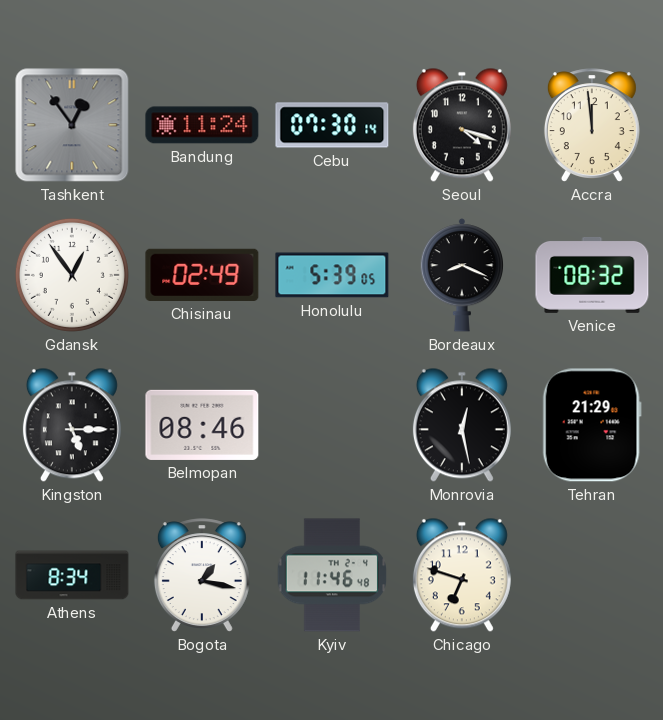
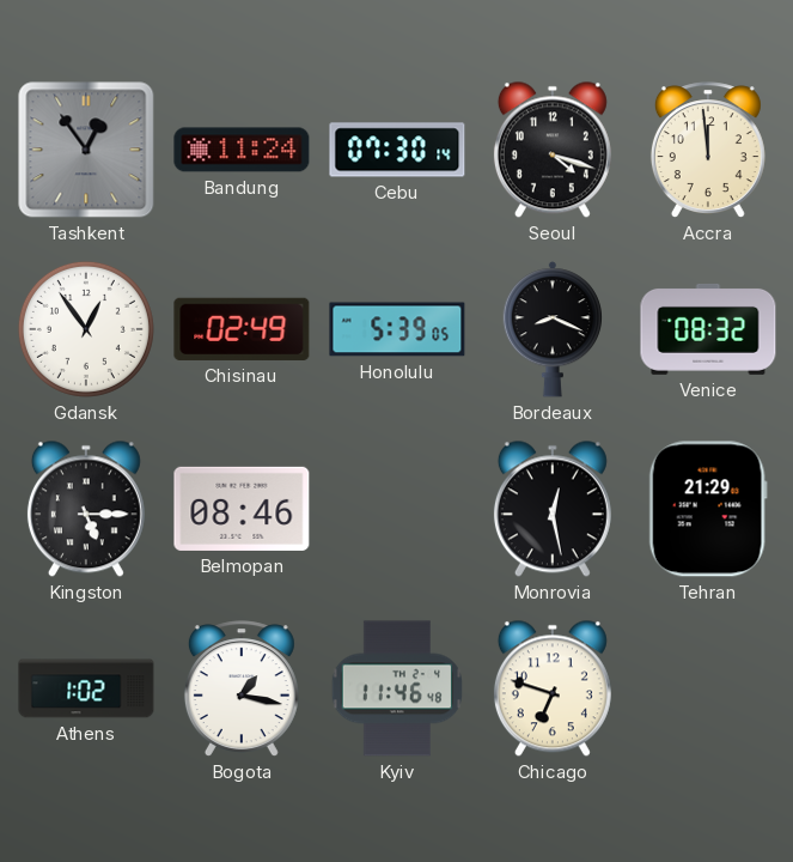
Athens: 8:34 -> 1:02 (86, 688)
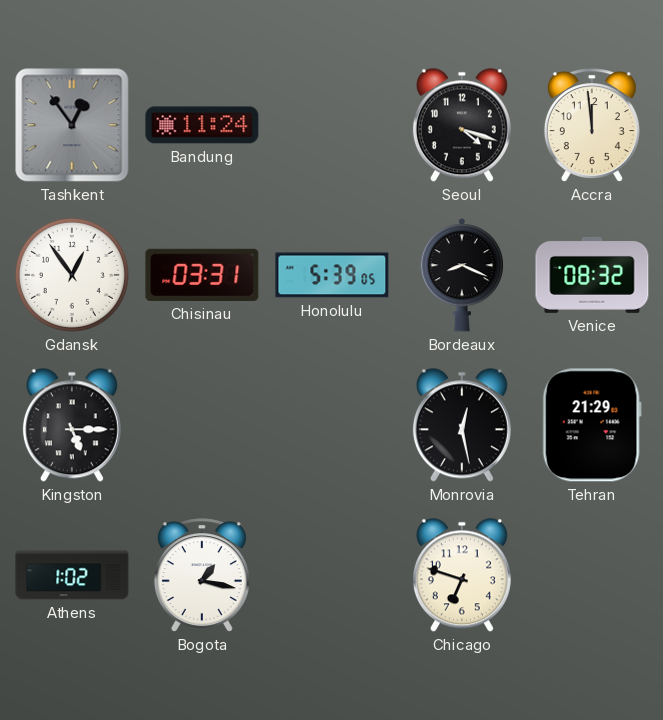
Cebu: 07:30 -> none (397, 150)
Chisinau: 02:49 -> 03:31 (202, 275)
Belmopan: 08:46 -> none (242, 509)
Kyiv: 11:46 -> none (396, 688)
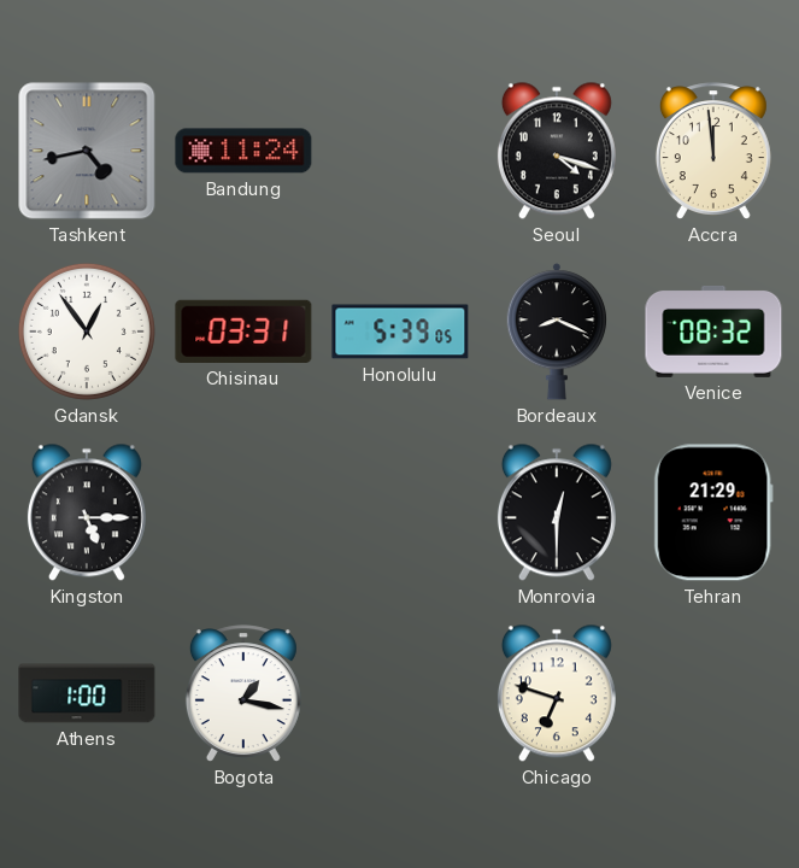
Tashkent: 12:54 -> 4:43 (87, 151)
Monrovia: 12:28 -> 12:30 (557, 512)
Athens: 1:02 -> 1:00 (87, 693)
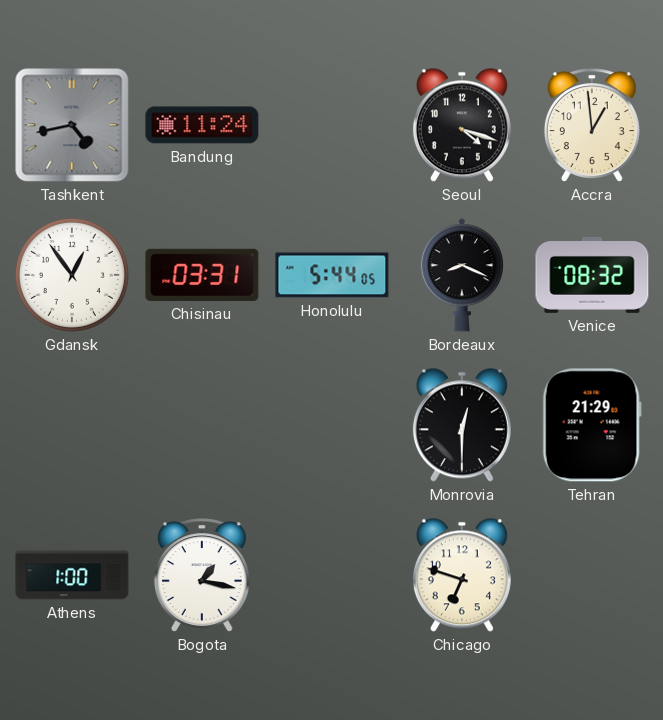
Accra: 11:59 -> 12:59 (592, 125)
Honolulu: 5:39 -> 5:44 (332, 275)
Kingston: 5:15 -> none (87, 512)
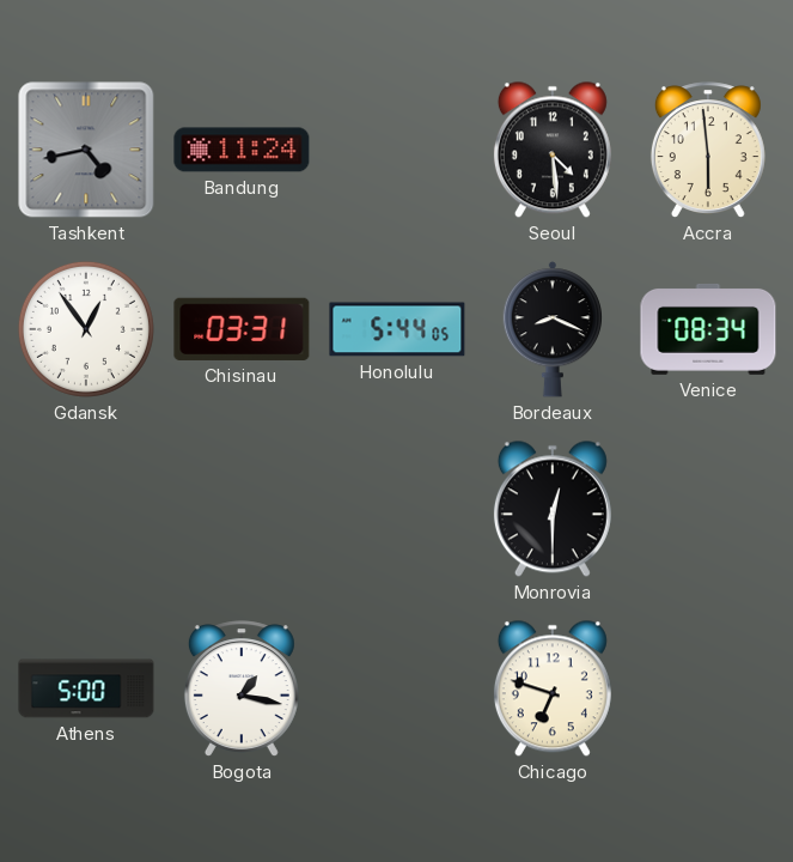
Seoul: 4:18 -> 4:29 (553, 150)
Accra: 12:59 -> 5:59 (708, 150)
Venice: 08:32 -> 08:34 (708, 329)
Tehran: 21:29 -> none (592, 425)
Athens: 1:00 -> 5:00 (86, 688)
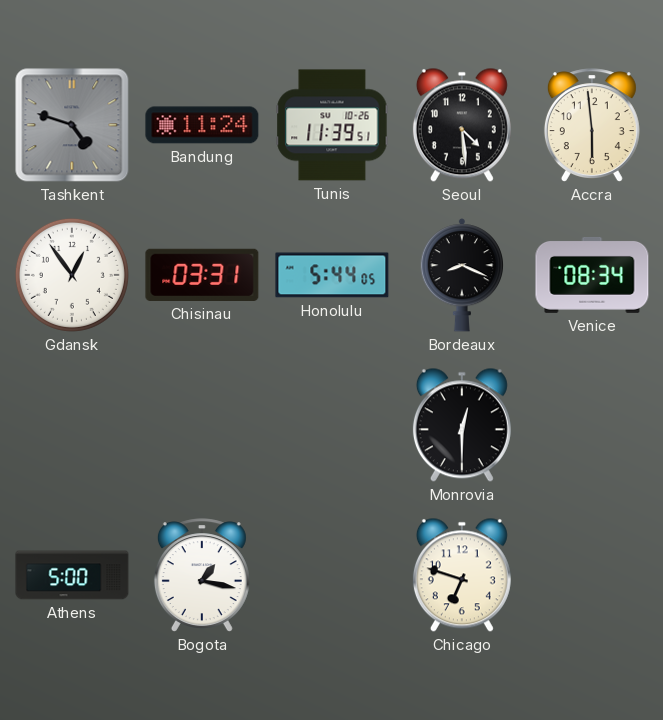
Tashkent: 4:43 -> 4:48 (72, 125)
Tunis: none -> 11:39 (332, 125)
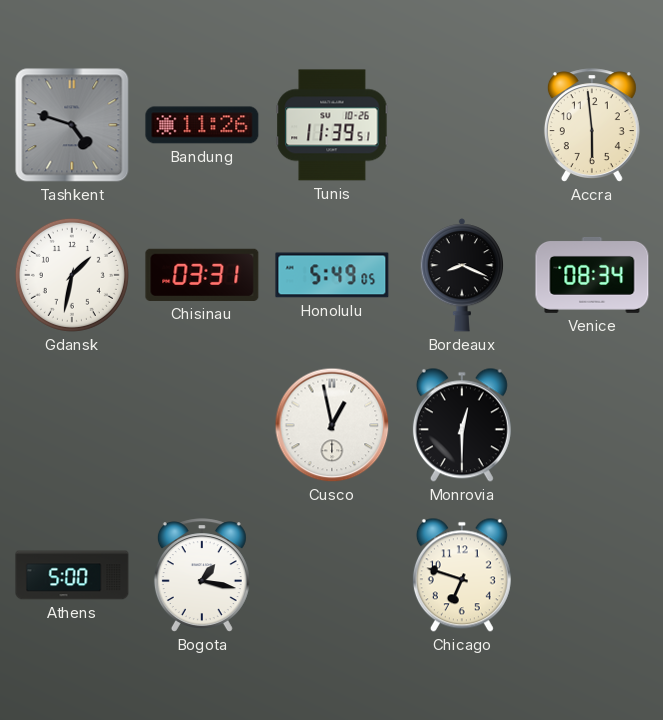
Bandung: 11:24 -> 11:26 (202, 125)
Seoul: 4:29 -> none (462, 125)
Gdansk: 12:54 -> 1:32 (72, 275)
Honolulu: 5:44 -> 5:49 (332, 275)
Cusco: none -> 12:58 (332, 425)
